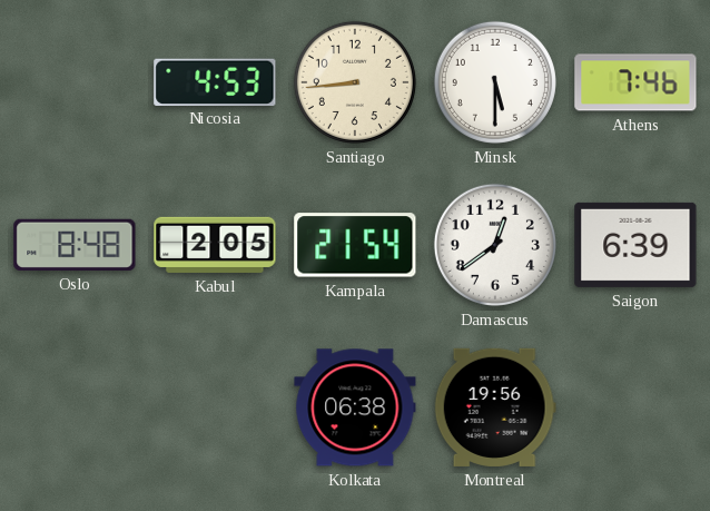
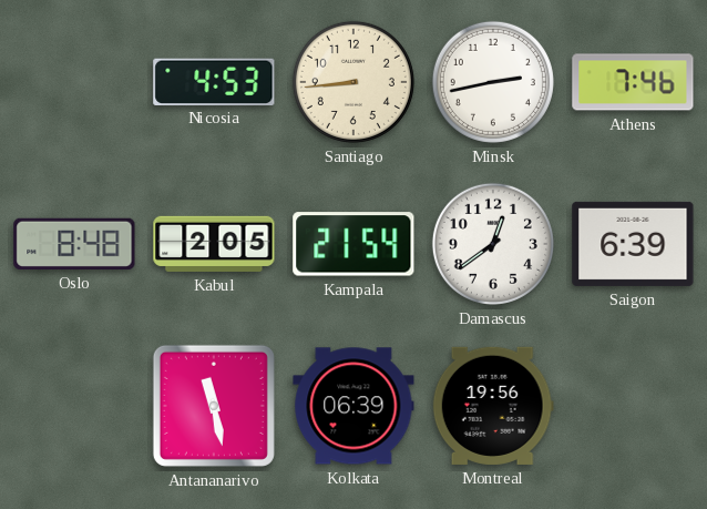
Minsk: 5:30 -> 2:43 (493, 82)
Antananarivo: none -> 11:28 (214, 406)
Kolkata: 06:38 -> 06:39 (353, 406)
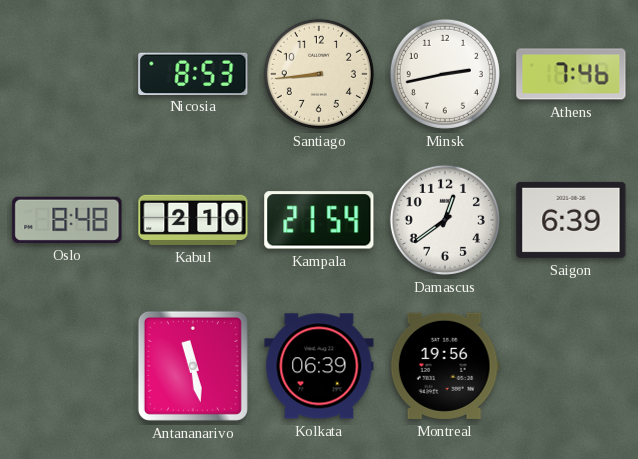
Nicosia: 4:53 -> 8:53 (193, 73)
Kabul: 2:05 -> 2:10 (193, 220)
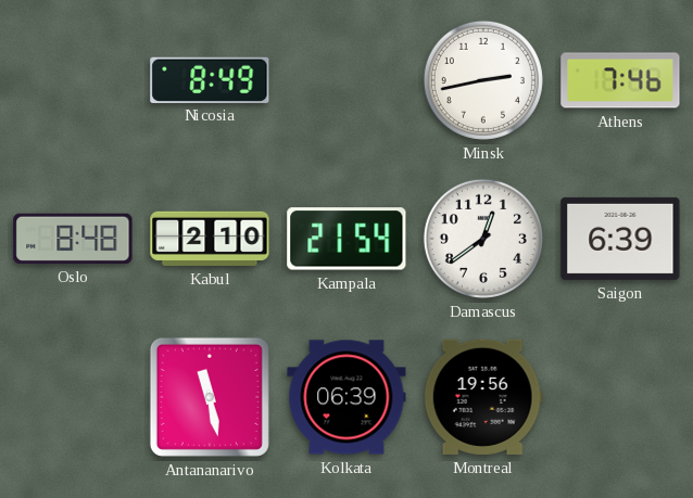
Nicosia: 8:53 -> 8:49 (210, 79)
Santiago: 8:44 -> none (319, 74)
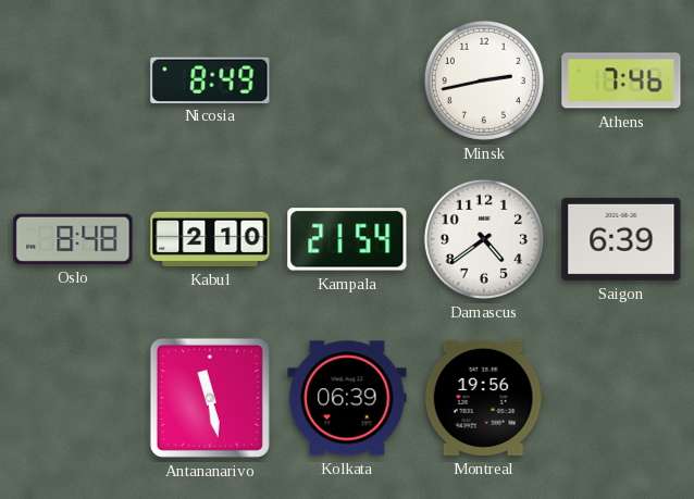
Damascus: 12:39 -> 4:39 (484, 239)
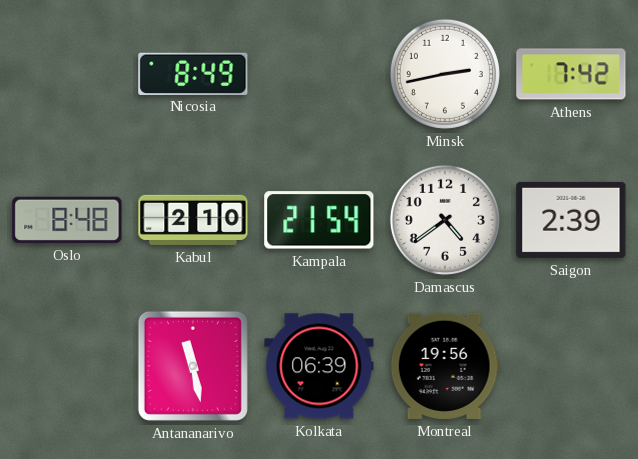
Athens: 7:46 -> 7:42 (571, 74)
Saigon: 6:39 -> 2:39 (571, 220)
